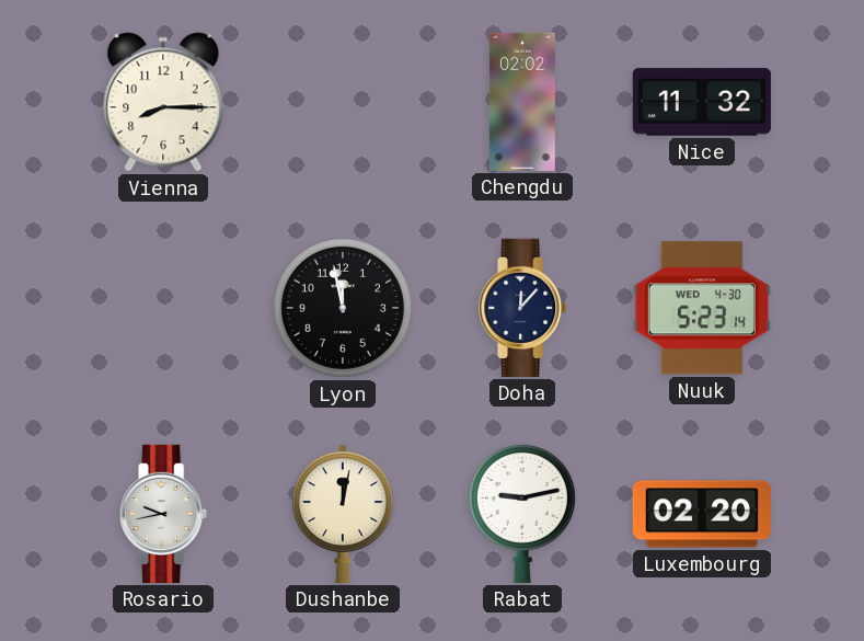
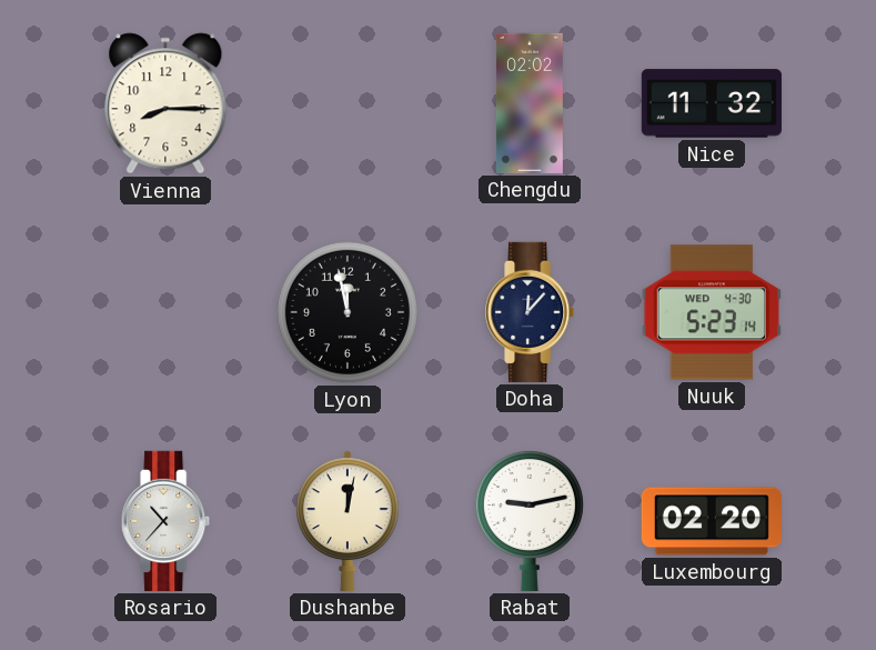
Rosario: 9:43 -> 10:37 (167, 521)
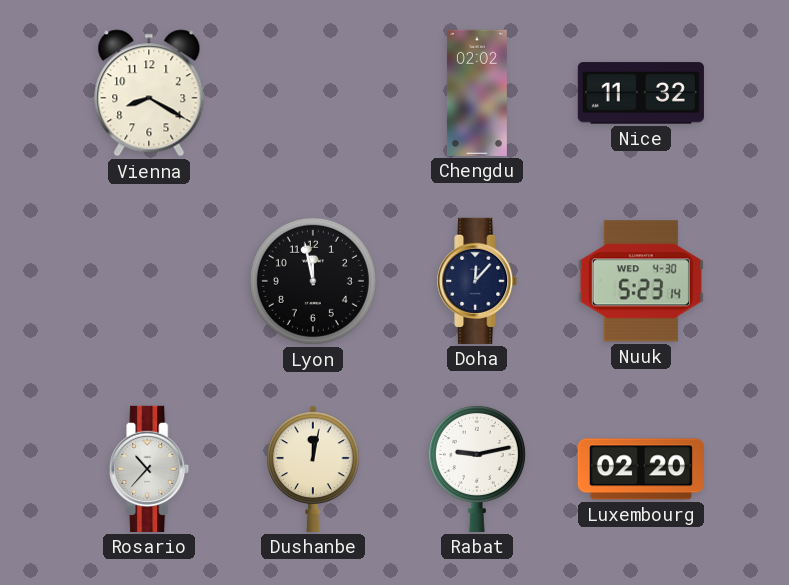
Vienna: 8:15 -> 8:20 (149, 93)
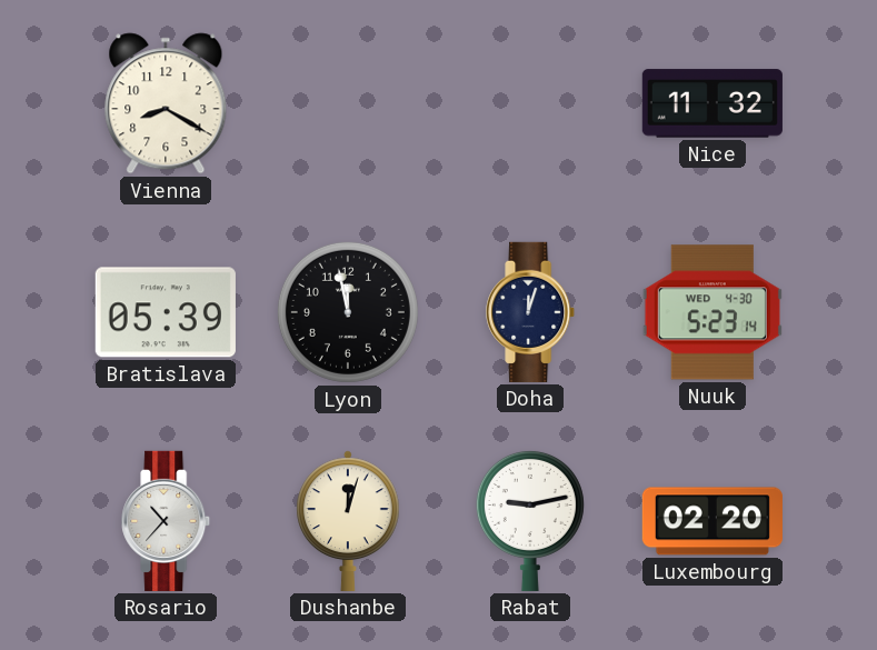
Chengdu: 02:02 -> none (477, 93)
Bratislava: none -> 05:39 (166, 312)
Doha: 12:07 -> 12:03 (531, 312)
Dushanbe: 12:02 -> 12:03 (349, 521)
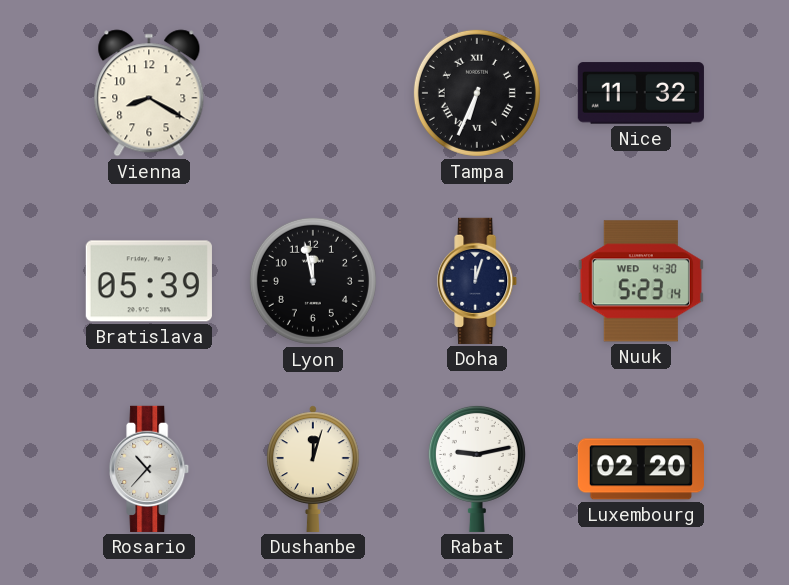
Tampa: none -> 6:34 (477, 93)
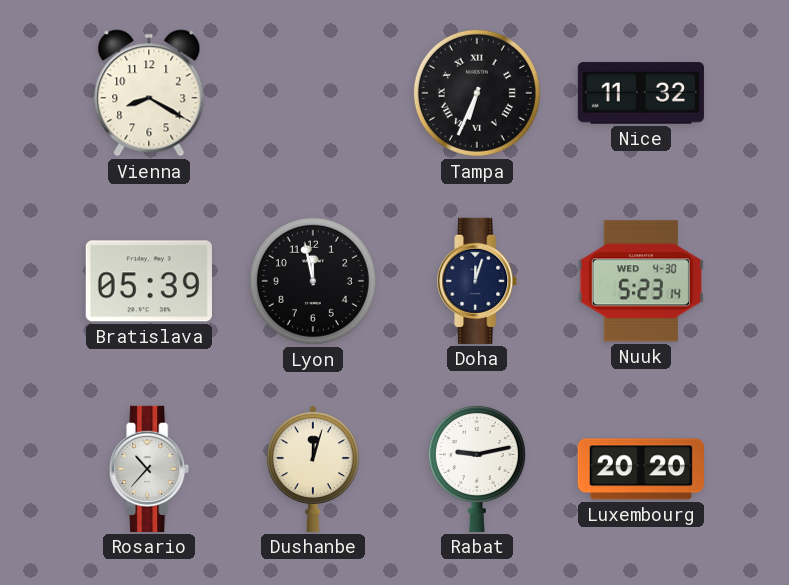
Luxembourg: 02:20 -> 20:20 (641, 469)
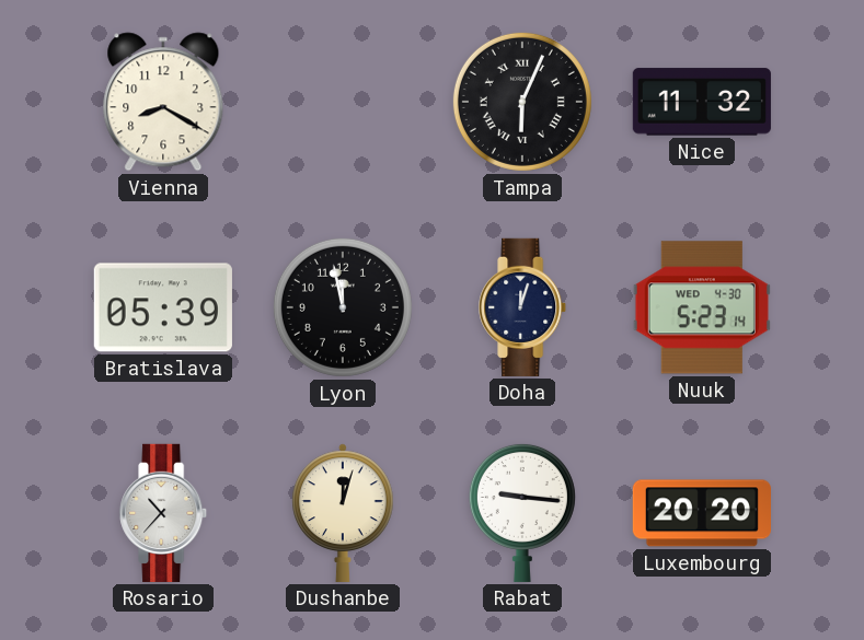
Tampa: 6:34 -> 6:04 (522, 102)
Rabat: 9:13 -> 9:16 (522, 512)
